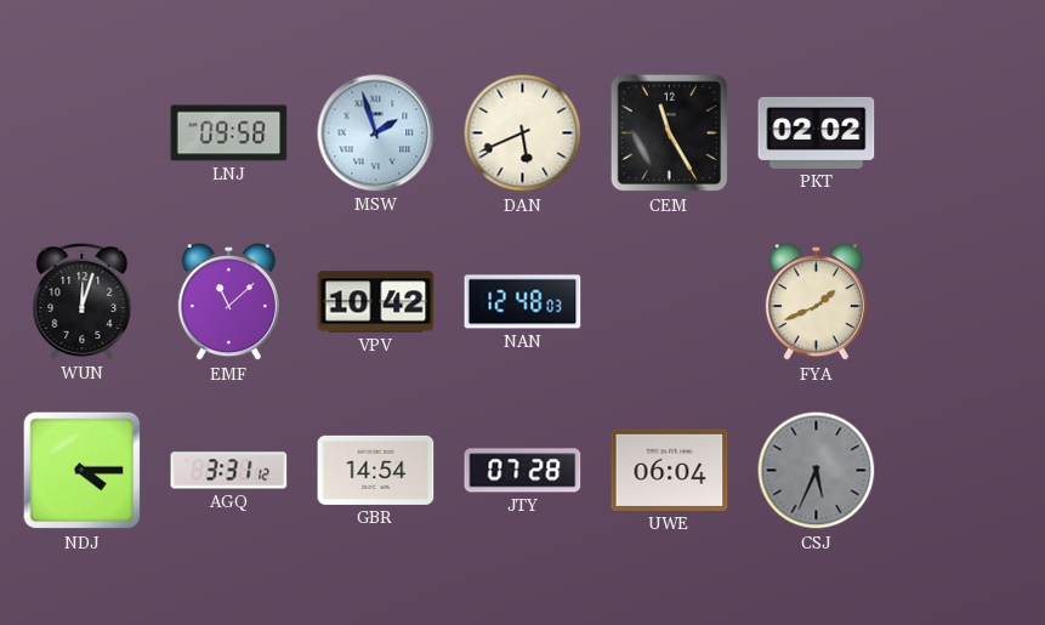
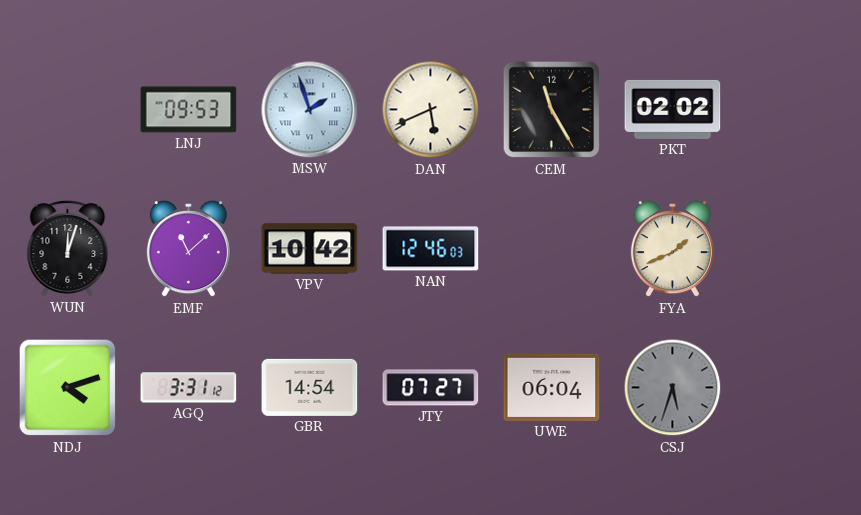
LNJ: 09:58 -> 09:53 (189, 110)
NAN: 12:48 -> 12:46 (431, 249)
NDJ: 4:15 -> 4:12 (68, 388)
JTY: 07:28 -> 07:27 (431, 388)
CSJ: 5:34 -> 5:33 (673, 388)
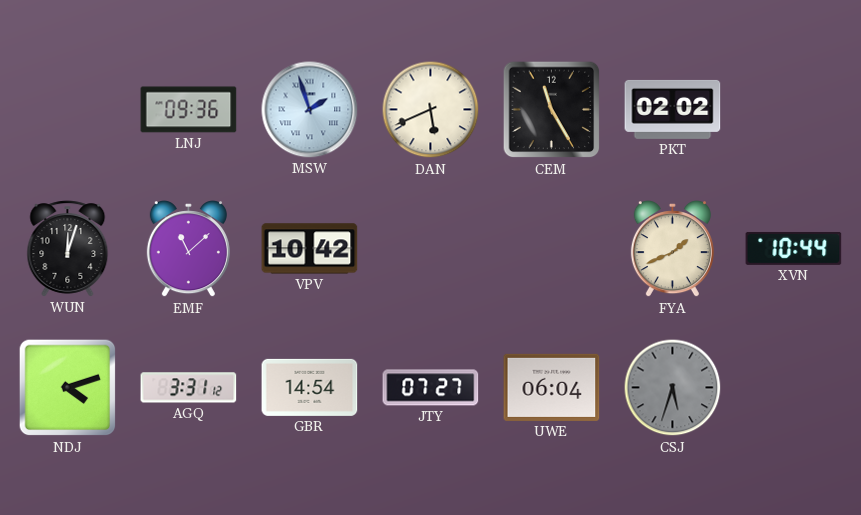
LNJ: 09:53 -> 09:36 (189, 110)
NAN: 12:46 -> none (431, 249)
XVN: none -> 10:44 (794, 248)
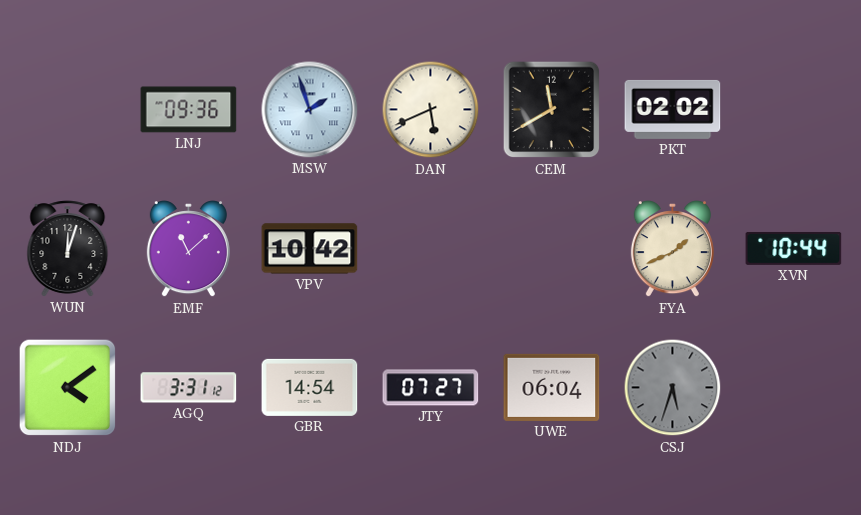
CEM: 11:25 -> 11:40 (552, 110)
NDJ: 4:12 -> 4:09 (68, 388)
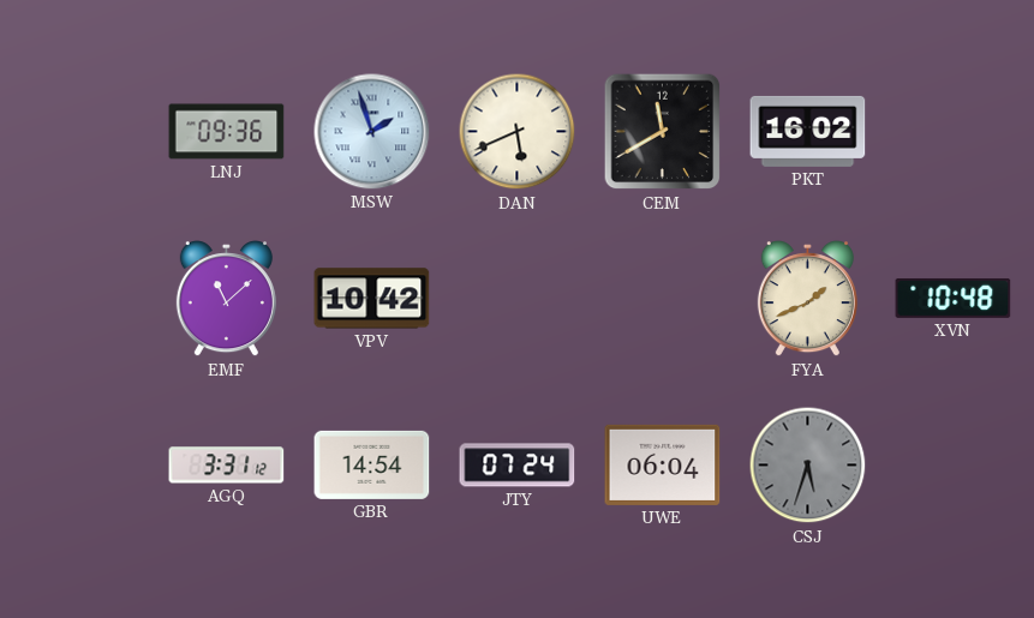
PKT: 02:02 -> 16:02 (808, 131)
WUN: 12:03 -> none (68, 249)
XVN: 10:44 -> 10:48 (954, 298)
NDJ: 4:09 -> none (68, 388)
JTY: 07:27 -> 07:24 (518, 466)
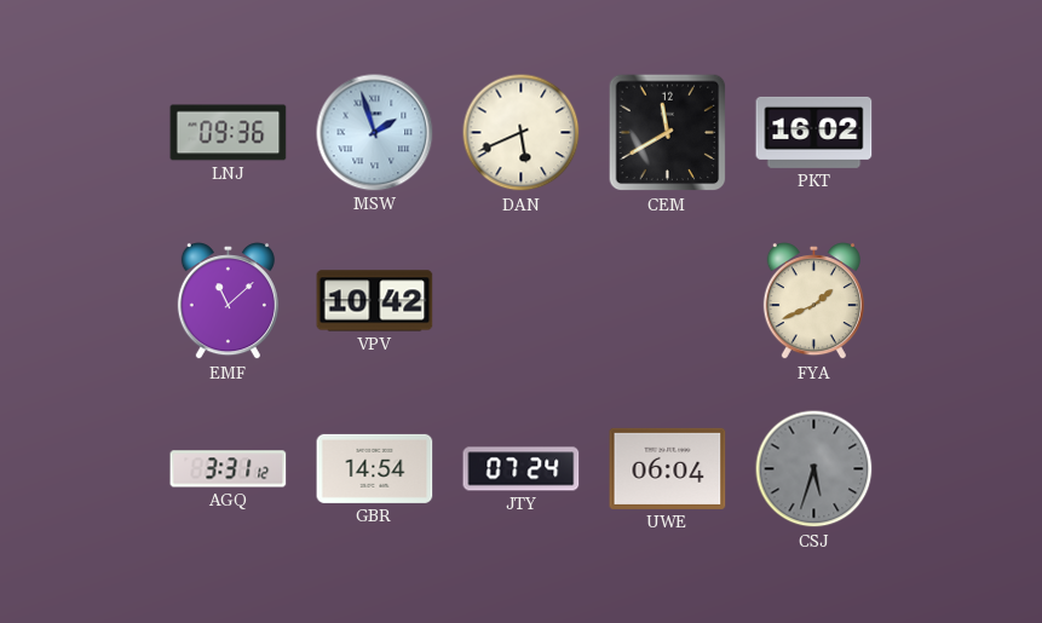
XVN: 10:48 -> none (954, 298)
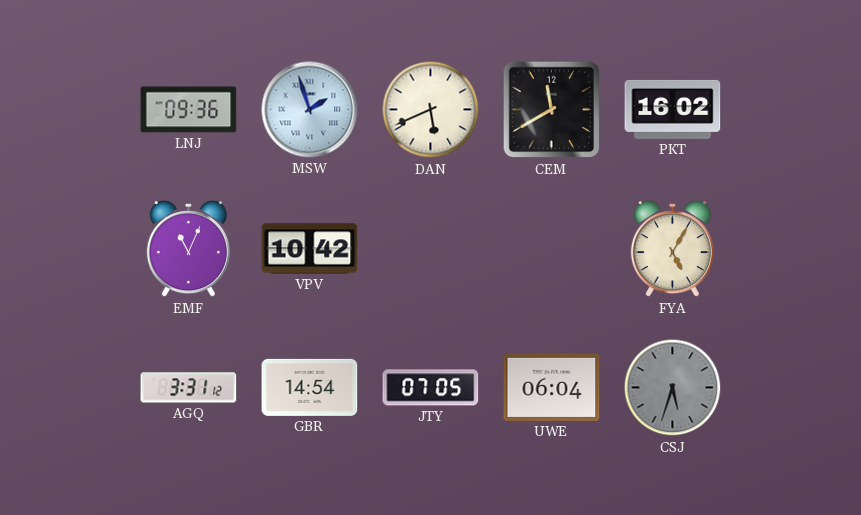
EMF: 11:08 -> 11:04 (188, 249)
FYA: 1:41 -> 5:05 (672, 249)
JTY: 07:24 -> 07:05 (431, 388)
